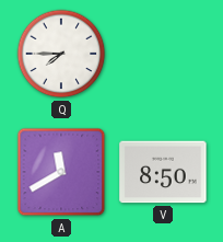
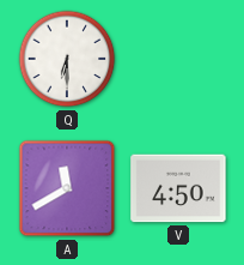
Q: 7:45 -> 6:30 (67, 59)
V: 8:50 -> 4:50 (178, 188)
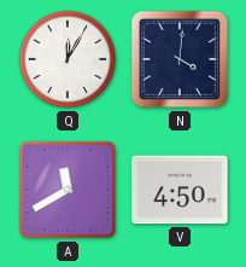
Q: 6:30 -> 12:05 (68, 59)
N: none -> 4:01 (180, 59)
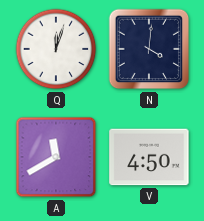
Q: 12:05 -> 12:03 (56, 49)
